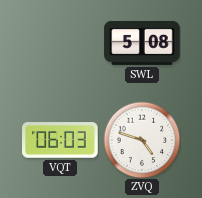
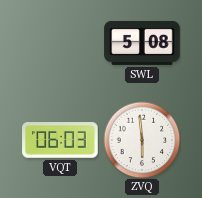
ZVQ: 4:48 -> 5:59 (142, 140)
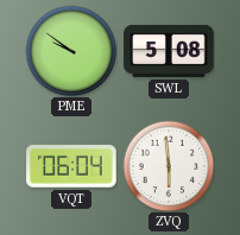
PME: none -> 9:51 (71, 51)
VQT: 06:03 -> 06:04 (71, 166)
